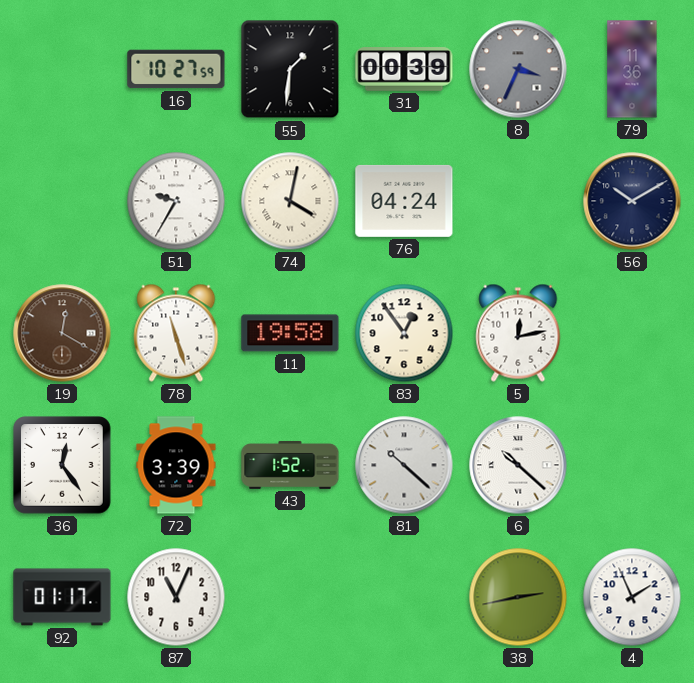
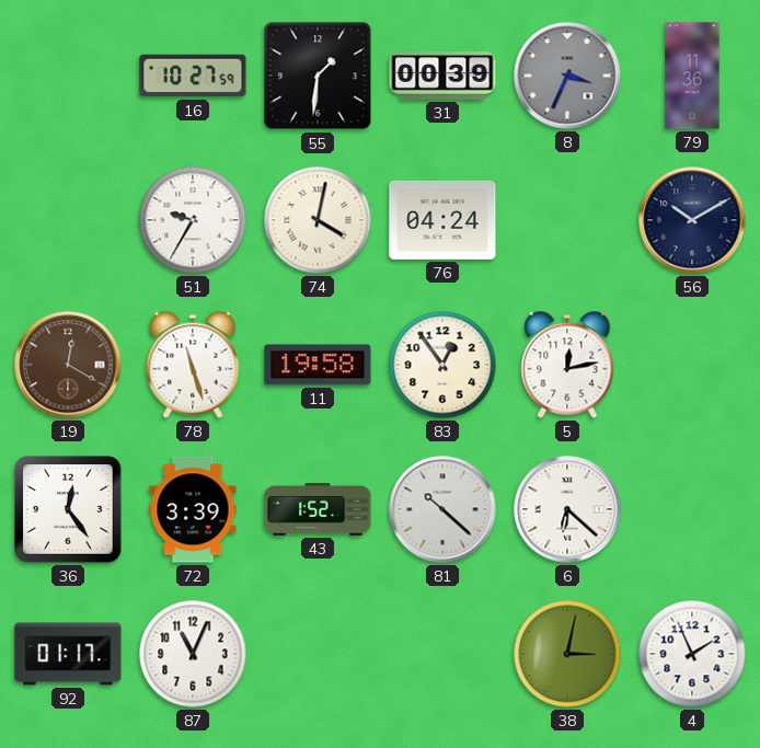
6: 10:22 -> 6:22 (567, 509)
38: 2:43 -> 3:02 (567, 654)
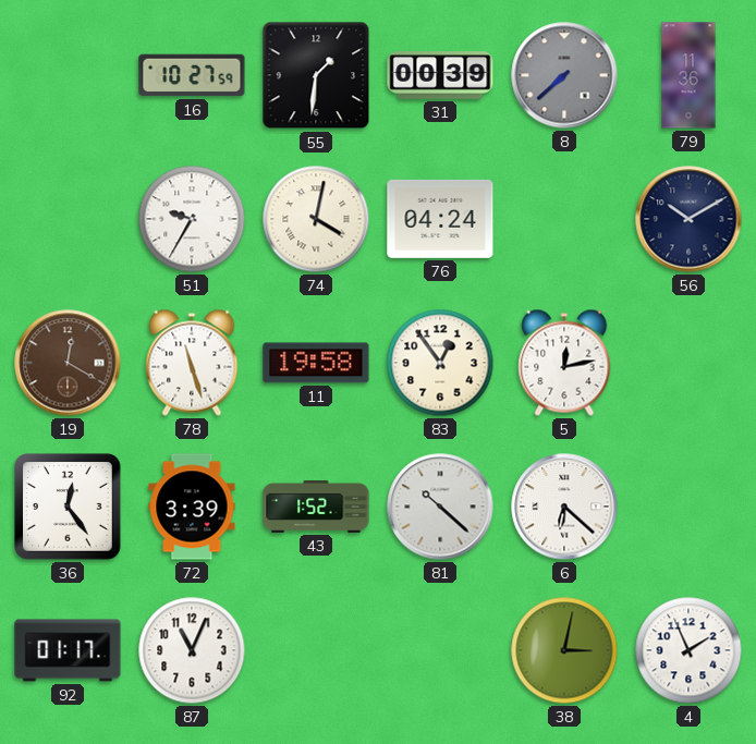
8: 3:34 -> 7:38 (564, 75)
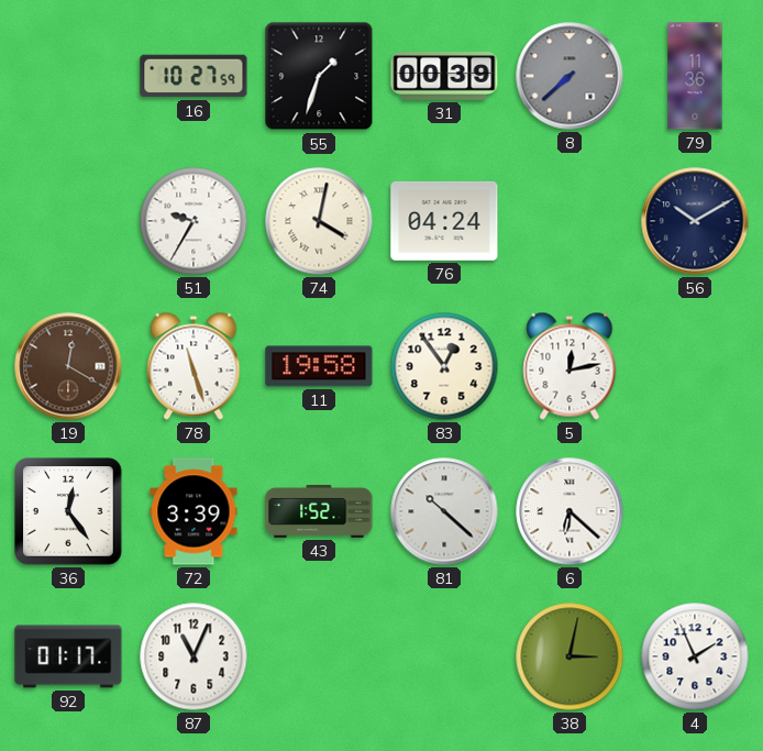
55: 1:31 -> 1:33 (319, 76)
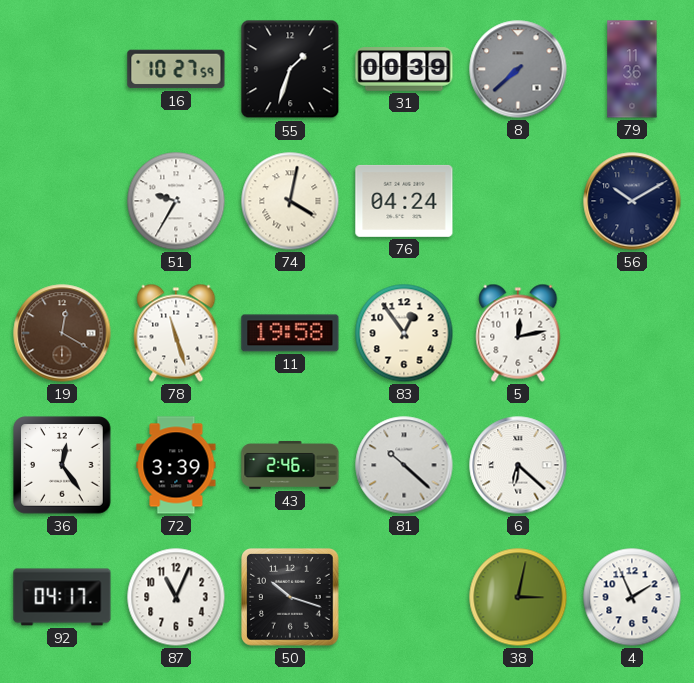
43: 1:52 -> 2:46 (290, 465)
92: 01:17 -> 04:17 (62, 597)
50: none -> 10:18 (291, 598)
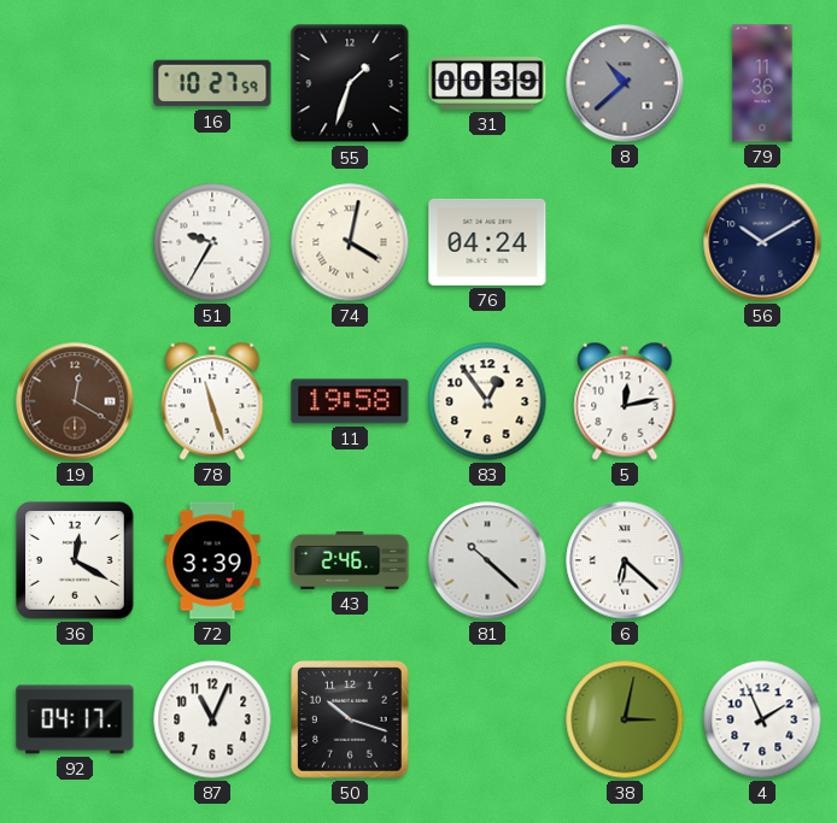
8: 7:38 -> 10:38 (625, 83)
36: 12:24 -> 12:20 (75, 560)
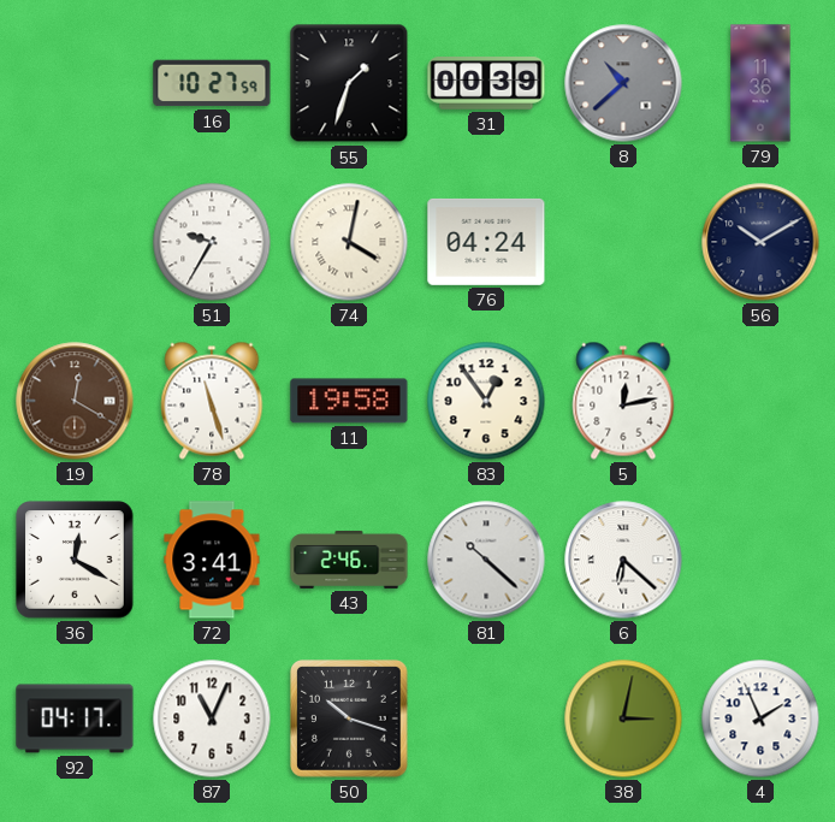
72: 3:39 -> 3:41 (212, 560)
